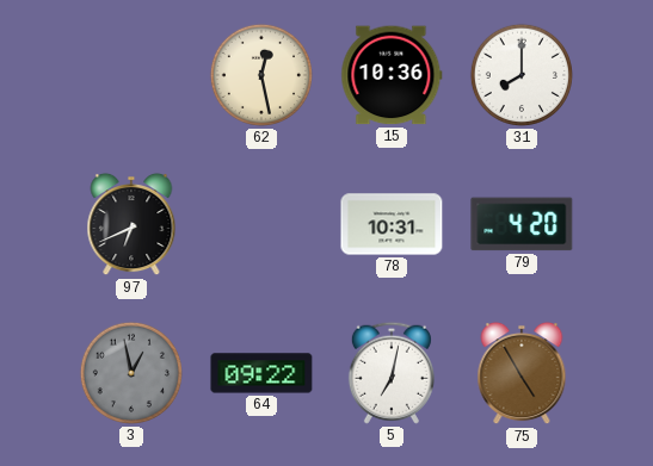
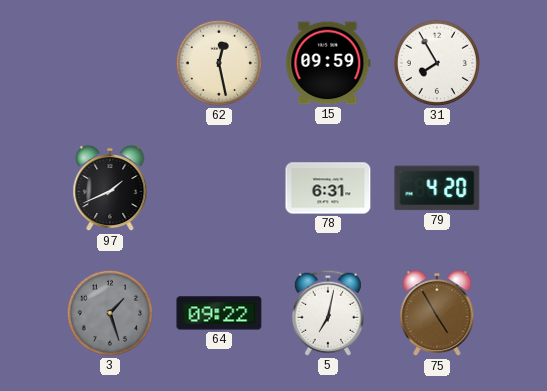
15: 10:36 -> 09:59 (328, 63)
31: 8:00 -> 7:55 (437, 63)
97: 6:41 -> 1:41 (110, 188)
78: 10:31 -> 6:31 (328, 188)
3: 12:58 -> 1:27 (110, 313)
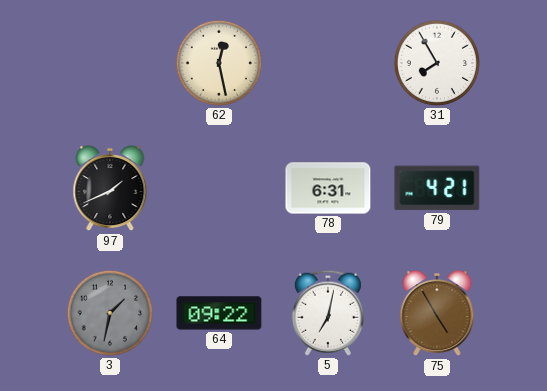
15: 09:59 -> none (328, 63)
79: 4:20 -> 4:21 (437, 188)
3: 1:27 -> 1:32 (110, 313)
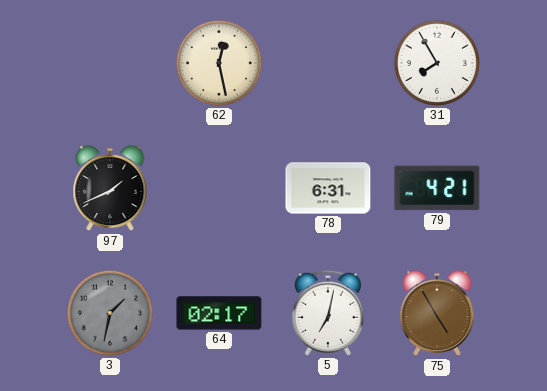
64: 09:22 -> 02:17 (219, 313)
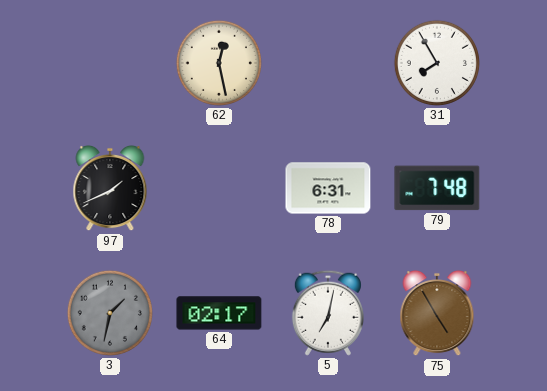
79: 4:21 -> 7:48 (437, 188)
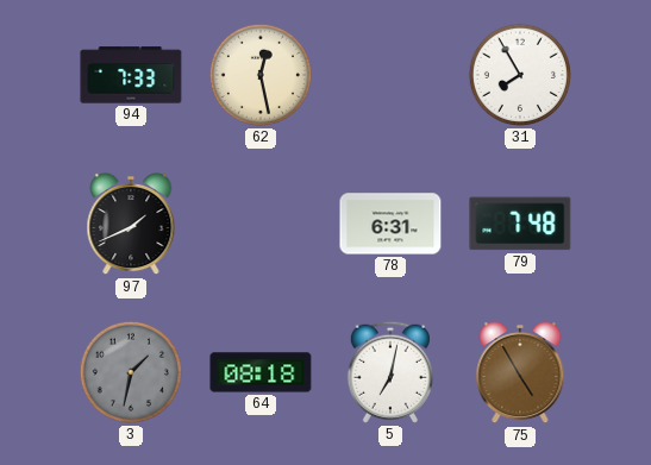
94: none -> 7:33 (131, 75)
64: 02:17 -> 08:18 (261, 372)
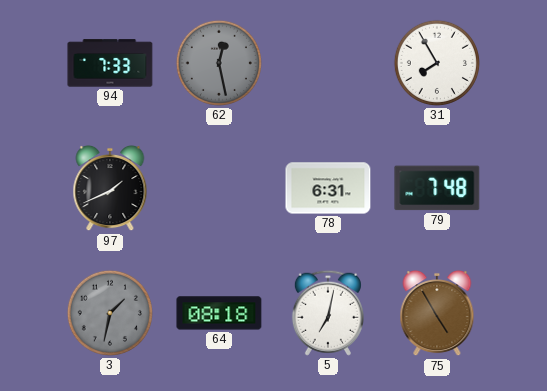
62 dial: cream -> grey (219, 63)
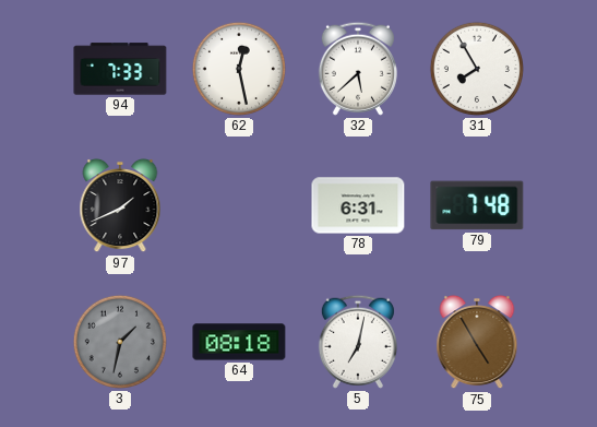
62 dial: grey -> white (239, 69)
32: none -> 5:38 (358, 69)
